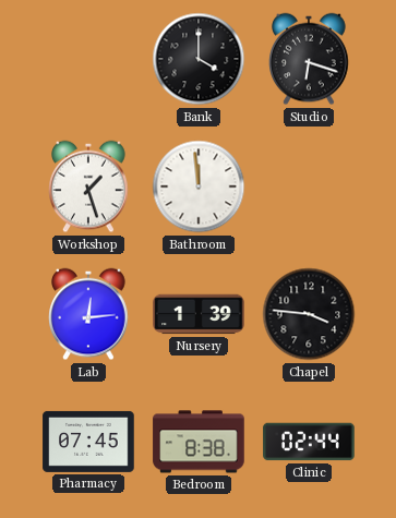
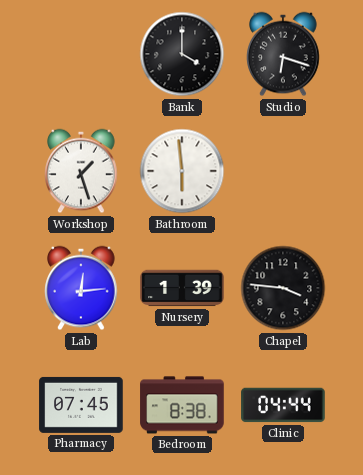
Bathroom: 11:59 -> 5:59 (182, 171)
Clinic: 02:44 -> 04:44 (283, 405)
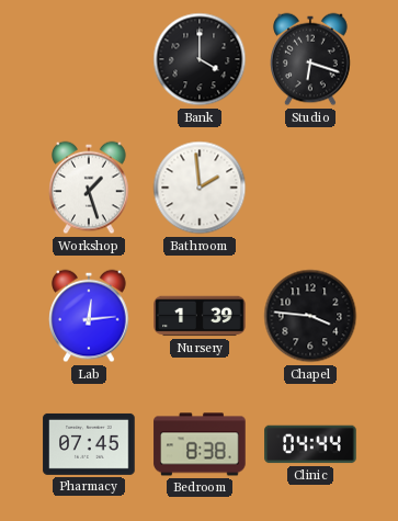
Bathroom: 5:59 -> 1:59 (200, 188)
